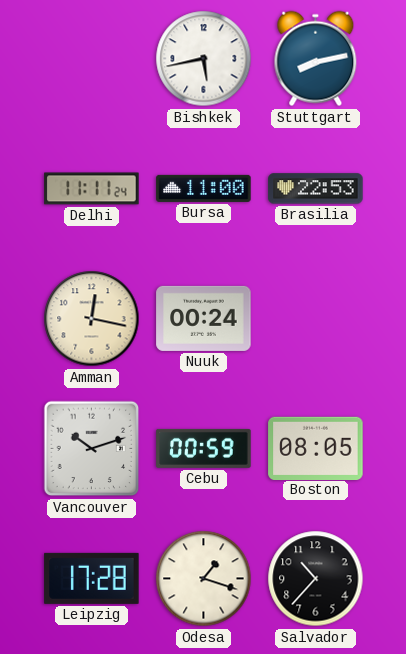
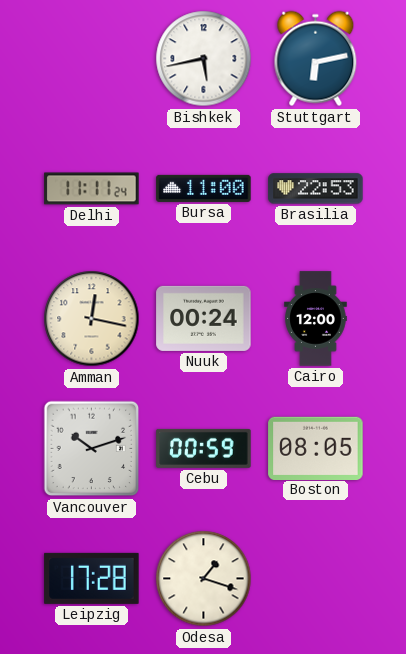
Stuttgart: 8:13 -> 6:13 (316, 59)
Cairo: none -> 12:00 (316, 319)
Salvador: 10:37 -> none (316, 579)
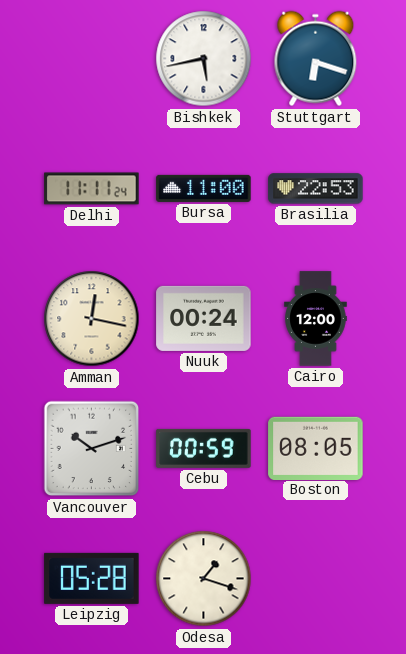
Stuttgart: 6:13 -> 6:18 (316, 59)
Leipzig: 17:28 -> 05:28 (92, 578)
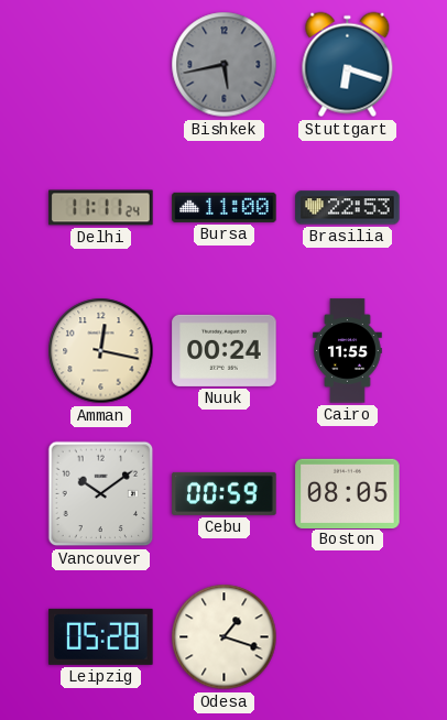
Bishkek dial: white -> grey (225, 65)
Cairo: 12:00 -> 11:55 (348, 351)
Vancouver: 10:12 -> 10:09 (101, 494)
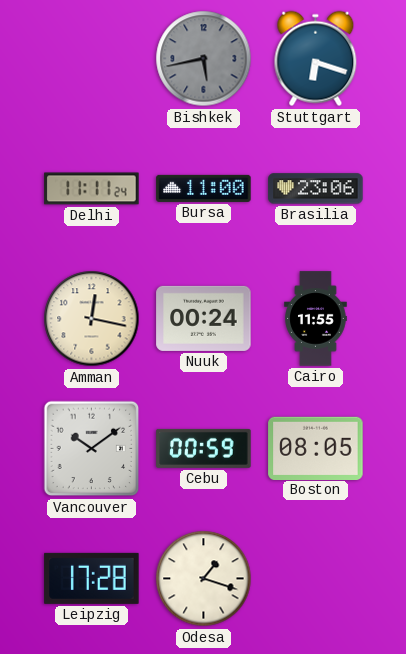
Brasilia: 22:53 -> 23:06 (316, 189)
Leipzig: 05:28 -> 17:28 (92, 578)
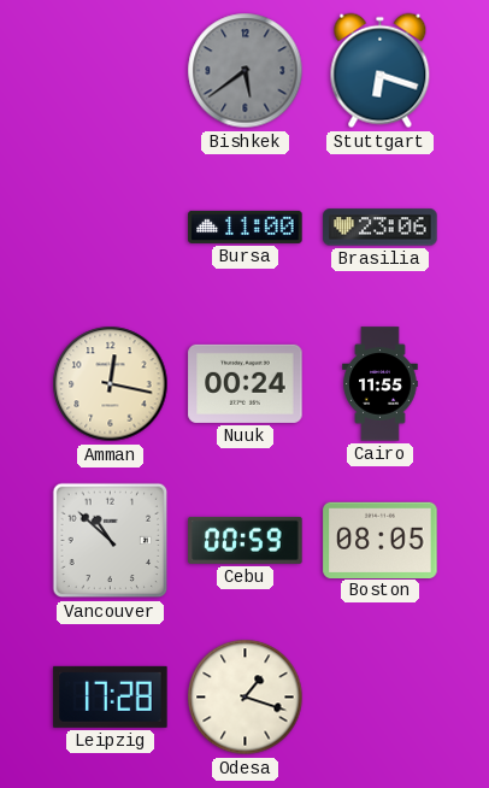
Bishkek: 5:43 -> 5:39 (246, 71)
Delhi: 11:11 -> none (92, 189)
Vancouver: 10:09 -> 10:52 (111, 541)
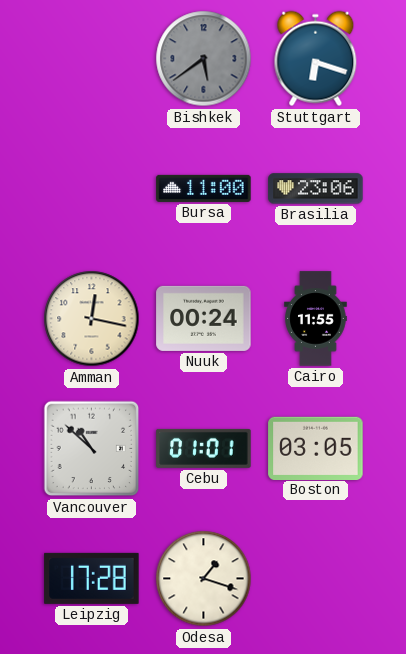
Cebu: 00:59 -> 01:01 (204, 448)
Boston: 08:05 -> 03:05 (316, 448)
